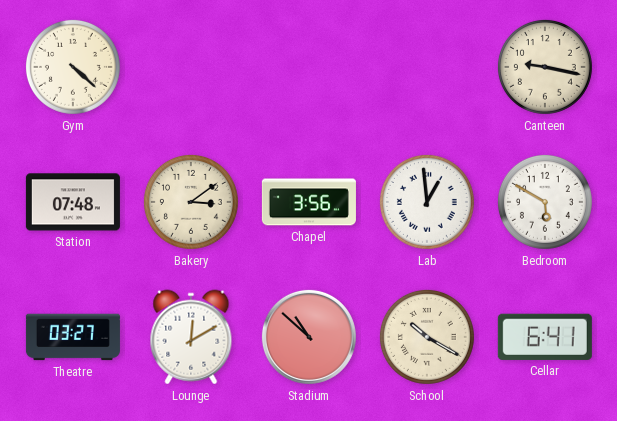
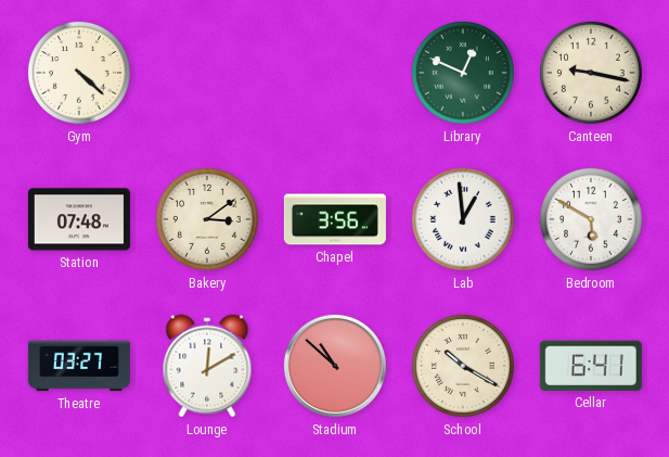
Library: none -> 12:49 (463, 73)
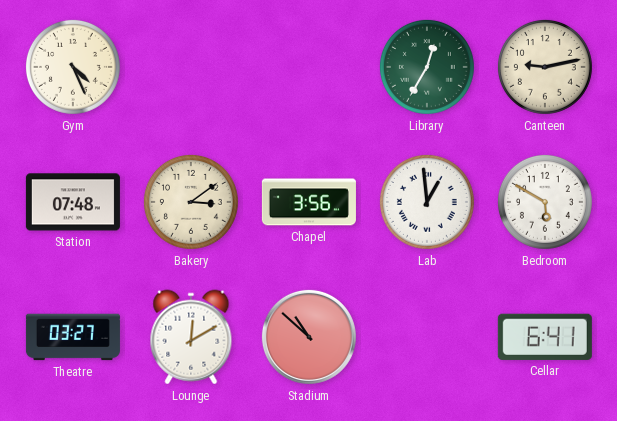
Gym: 4:22 -> 4:26 (73, 67)
Library: 12:49 -> 12:35 (427, 67)
Canteen: 9:17 -> 9:13 (545, 67)
School: 10:20 -> none (463, 366)
